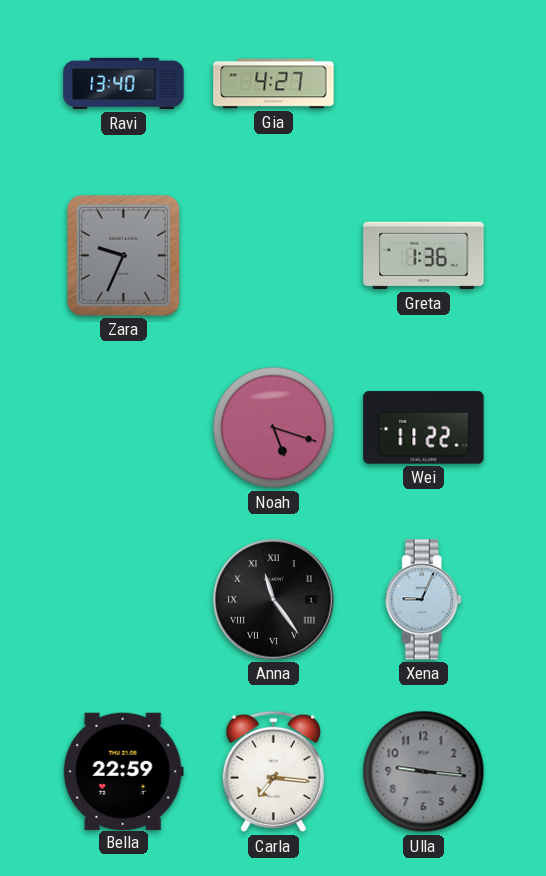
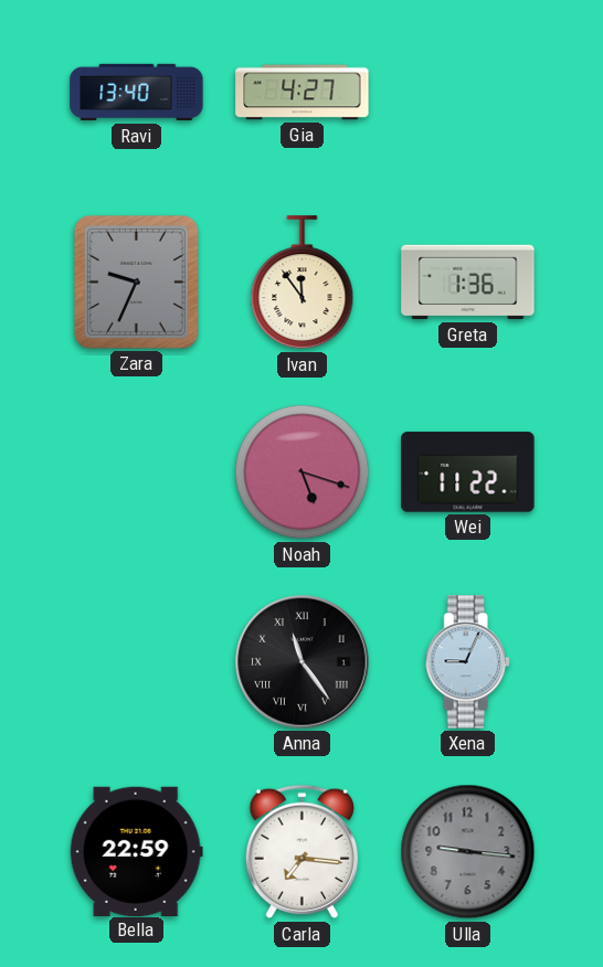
Ivan: none -> 11:54 (303, 283)
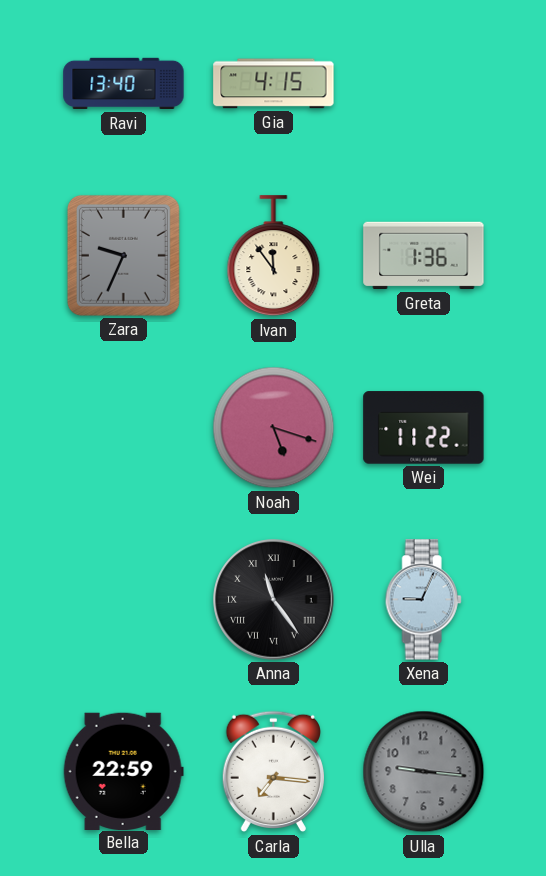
Gia: 4:27 -> 4:15 (274, 84)
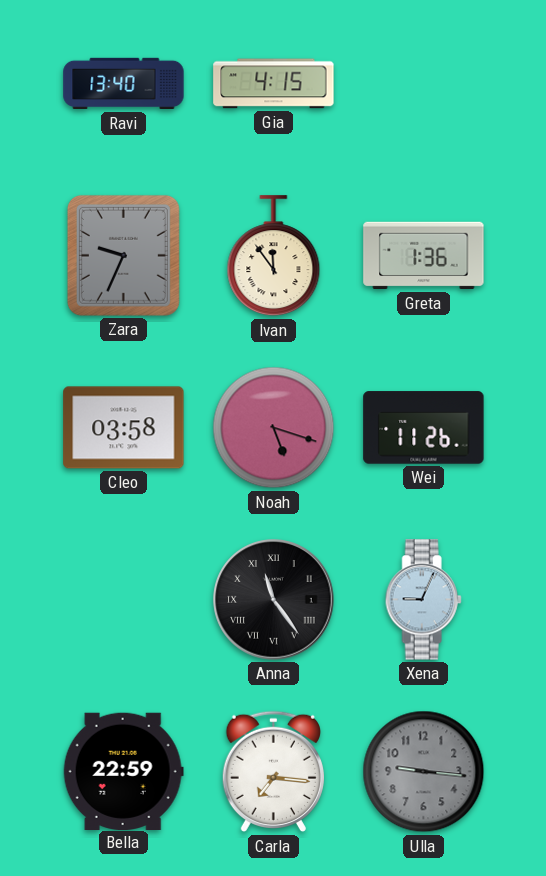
Cleo: none -> 03:58 (124, 428)
Wei: 11:22 -> 11:26 (424, 428)
